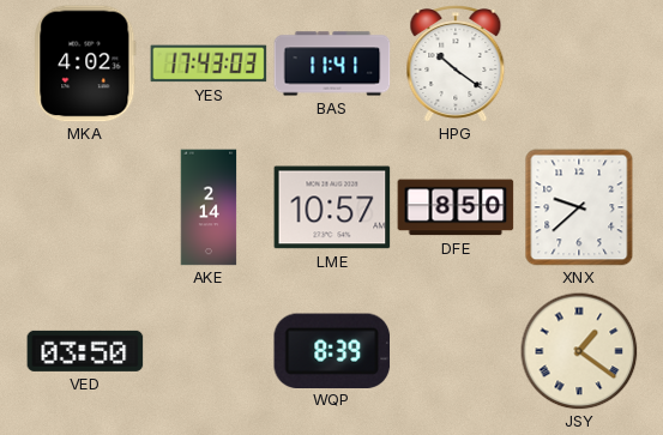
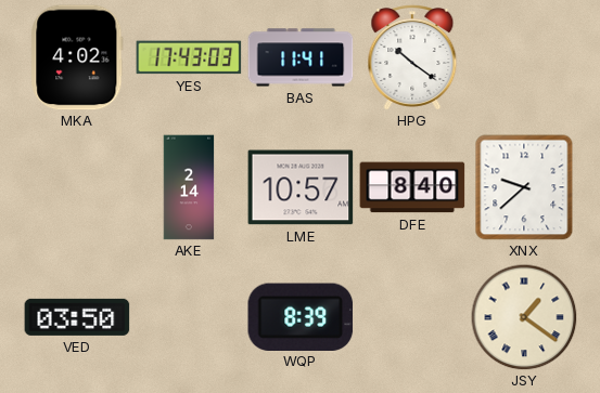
DFE: 8:50 -> 8:40 (412, 187)
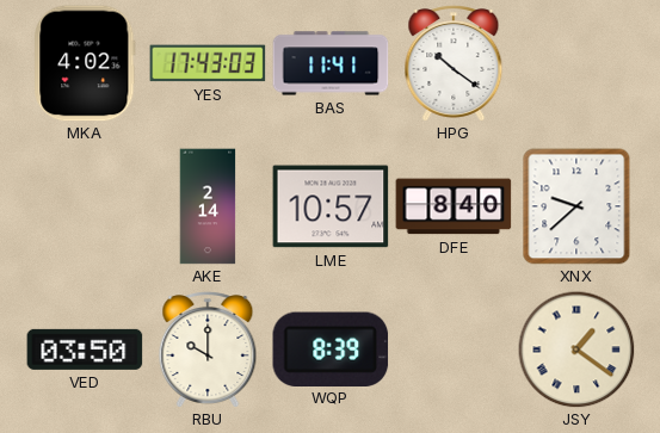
RBU: none -> 10:00 (208, 351)
